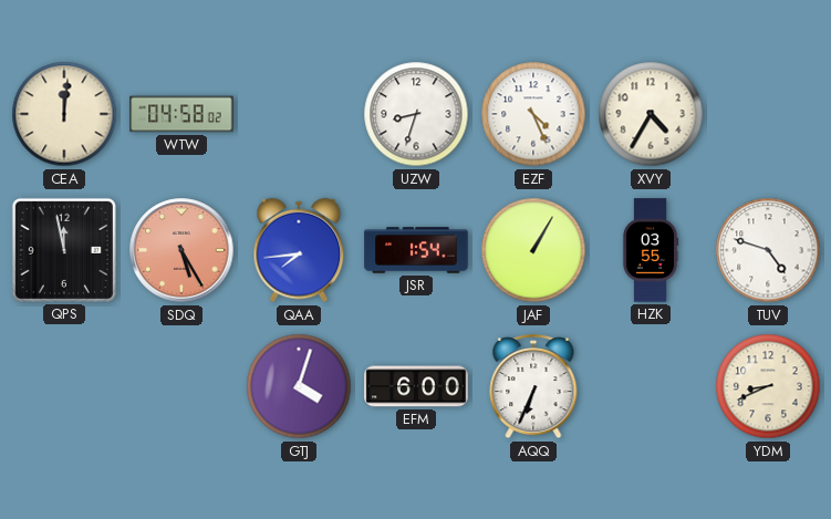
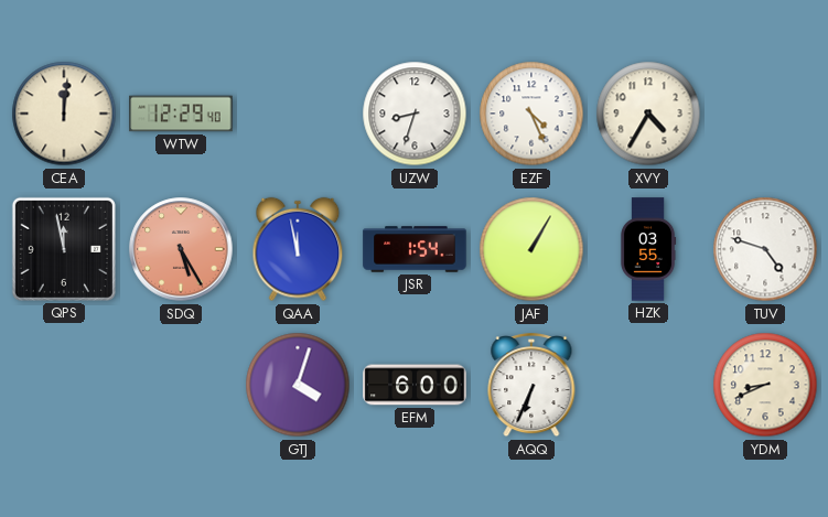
WTW: 04:58 -> 12:29 (181, 114)
QAA: 7:44 -> 11:58 (298, 249)
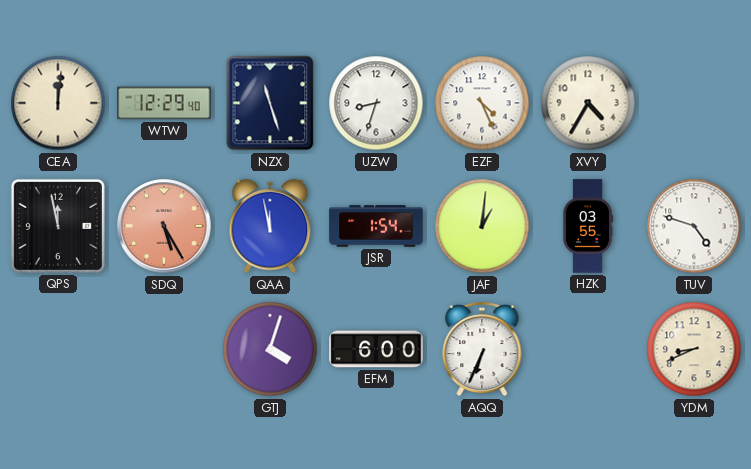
NZX: none -> 11:27 (270, 103)
JAF: 1:05 -> 1:01 (482, 226)
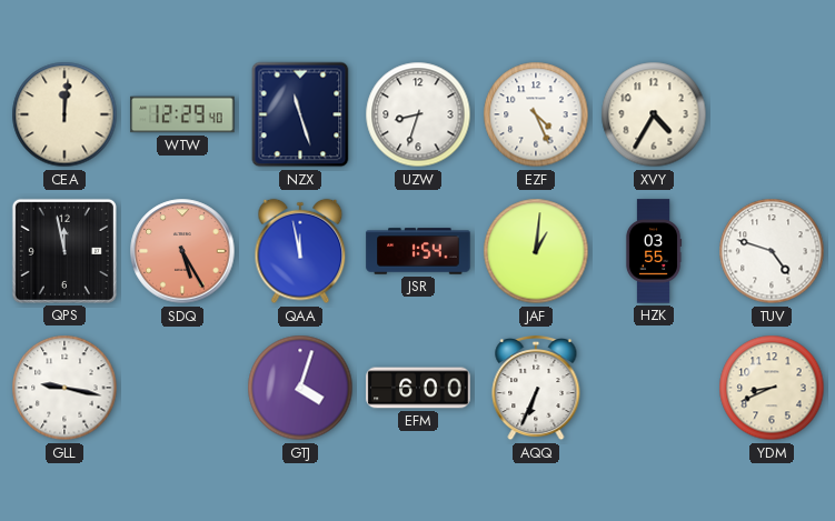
GLL: none -> 9:17 (64, 388)
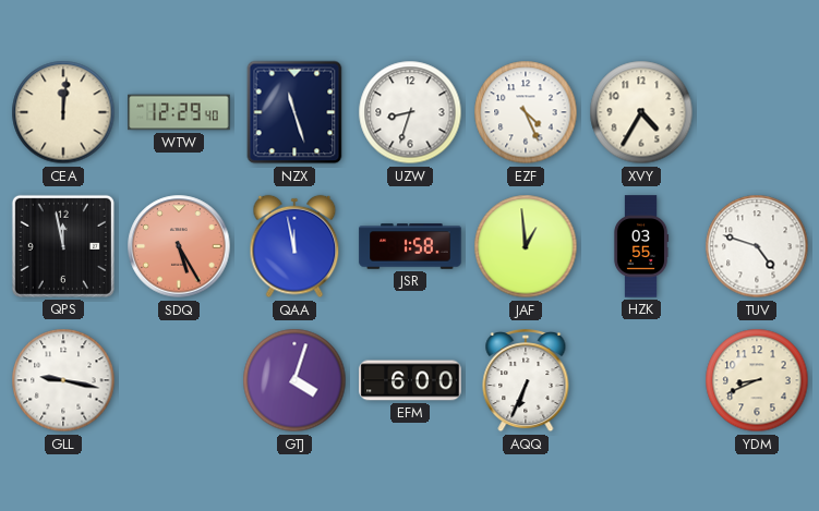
JSR: 1:54 -> 1:58 (410, 246)
JAF: 1:01 -> 12:59 (526, 246)
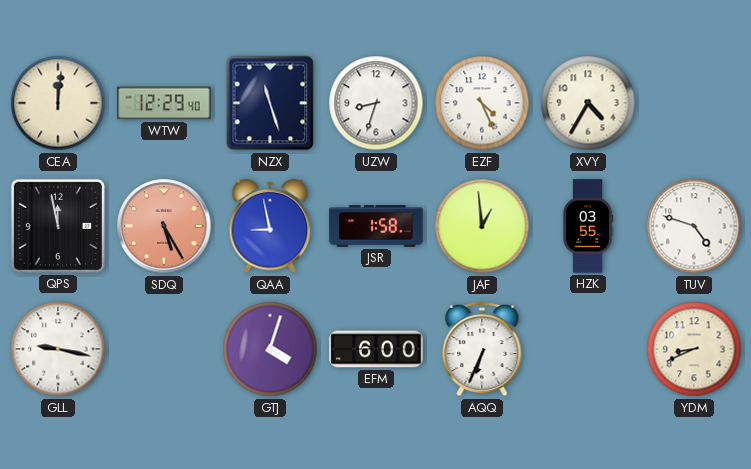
QAA: 11:58 -> 8:58 (270, 226)
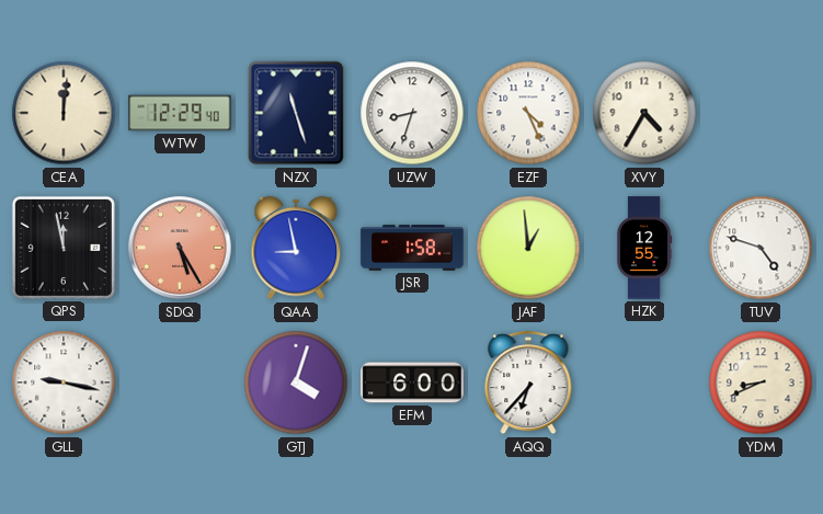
HZK: 03:55 -> 12:55 (644, 248)
AQQ: 6:34 -> 6:37 (528, 382)
